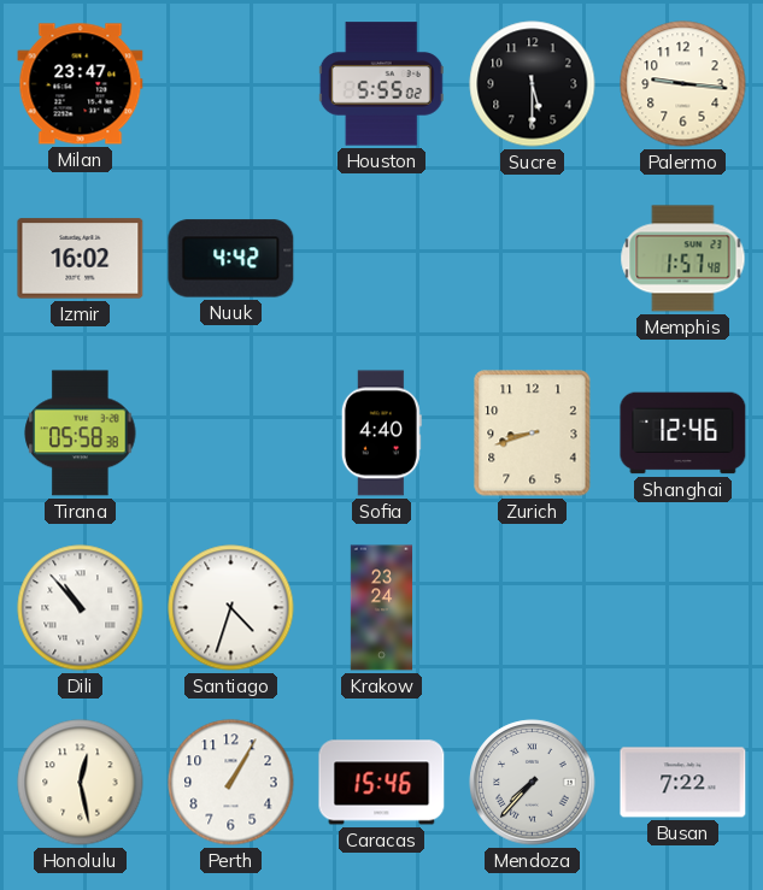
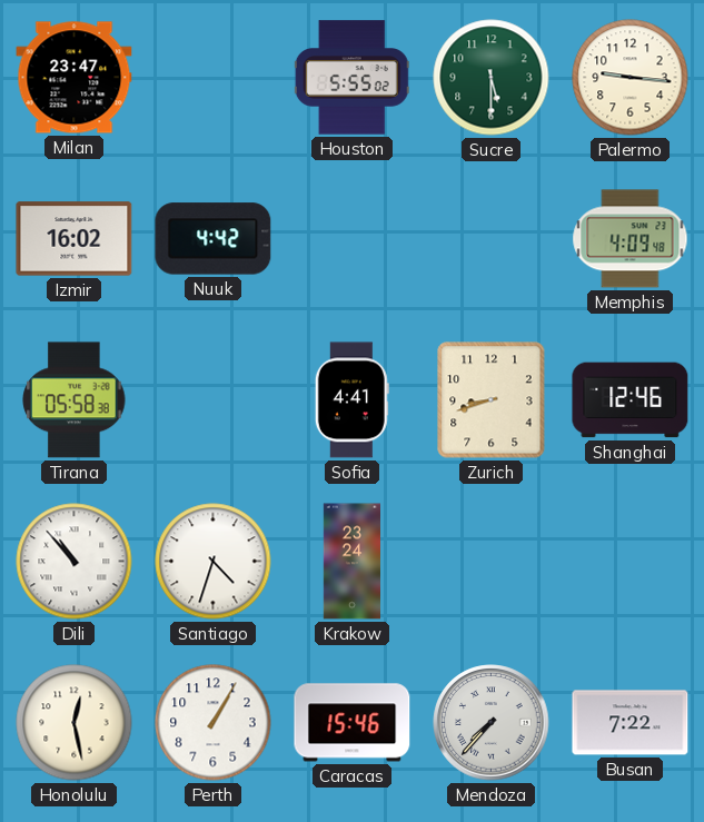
Sucre dial: black -> green (492, 78)
Memphis: 1:57 -> 4:09 (631, 239)
Sofia: 4:40 -> 4:41 (351, 400)
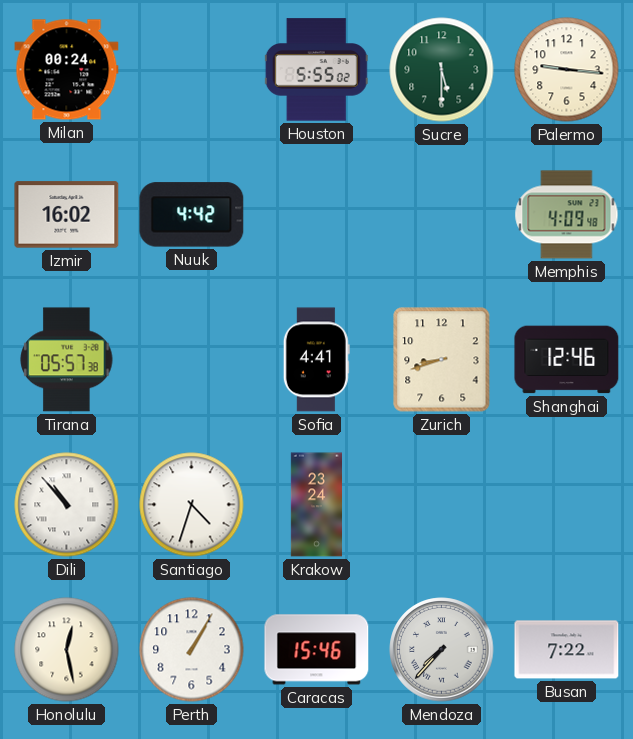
Milan: 23:47 -> 00:24 (67, 70)
Tirana: 05:58 -> 05:57 (67, 360)
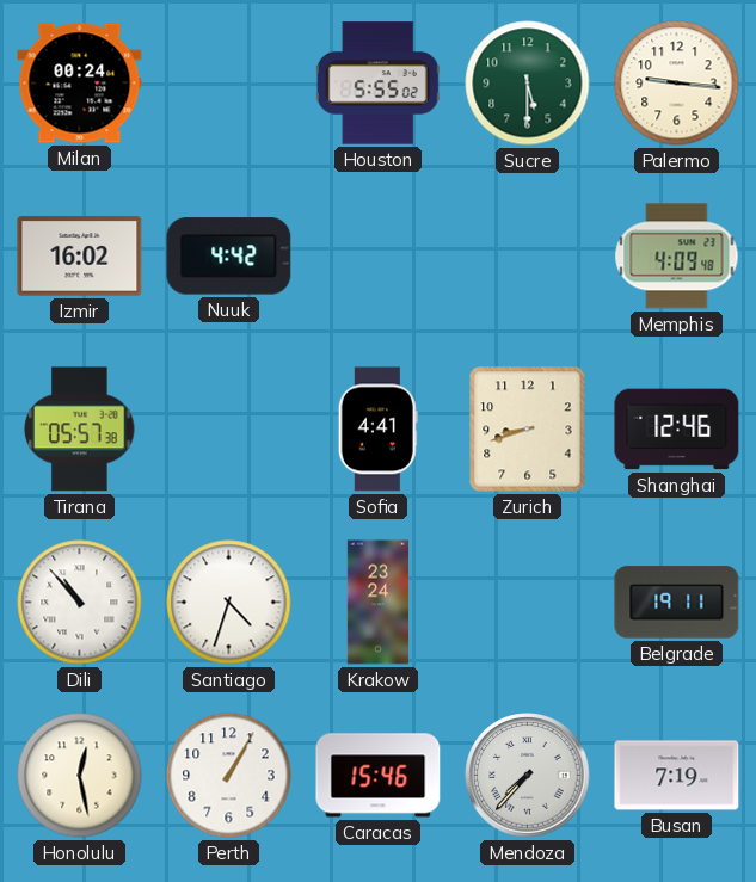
Belgrade: none -> 19:11 (677, 603)
Busan: 7:22 -> 7:19 (677, 776)
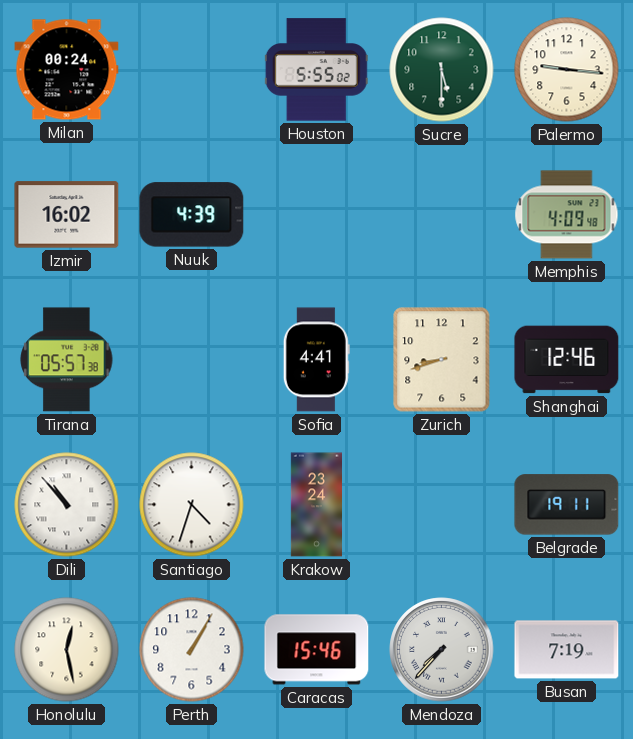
Nuuk: 4:42 -> 4:39 (192, 215)
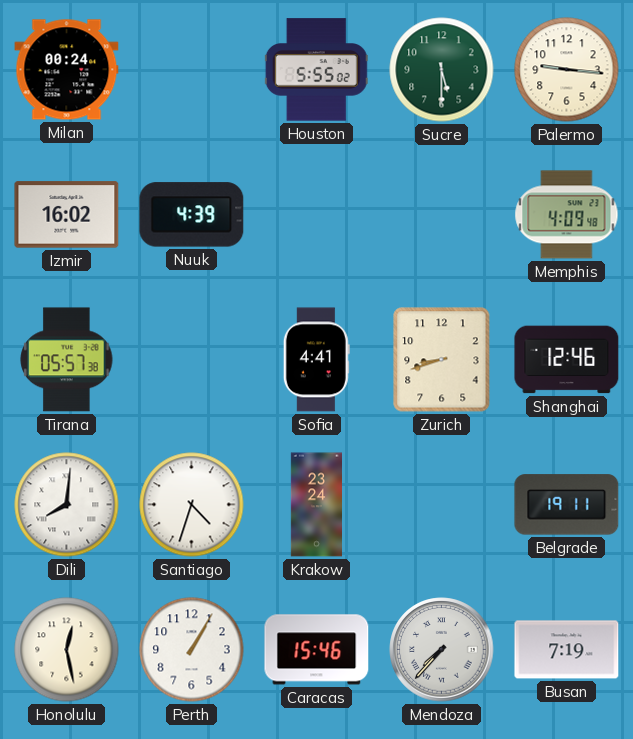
Dili: 10:53 -> 8:01 (67, 505)
